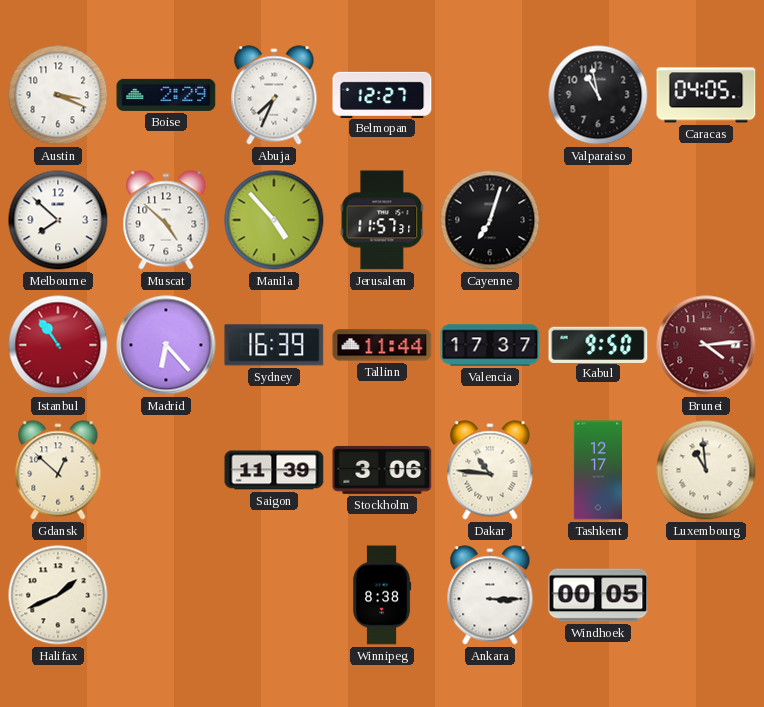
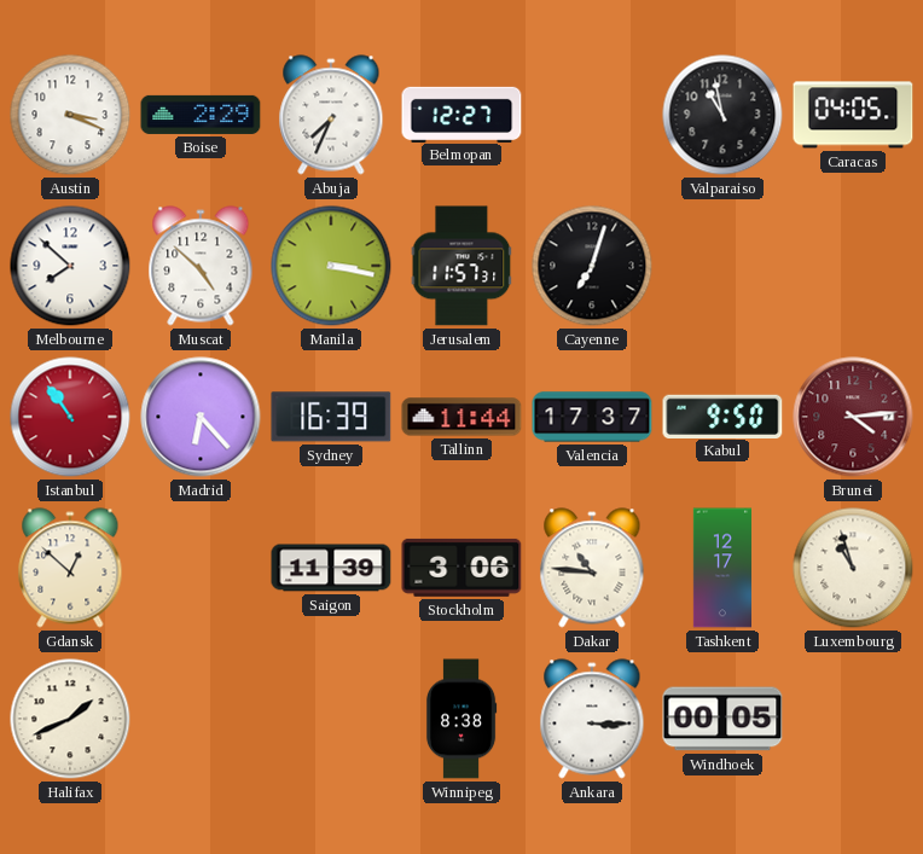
Manila: 4:53 -> 3:17 (331, 266)
Luxembourg: 10:59 -> 10:57 (853, 568)
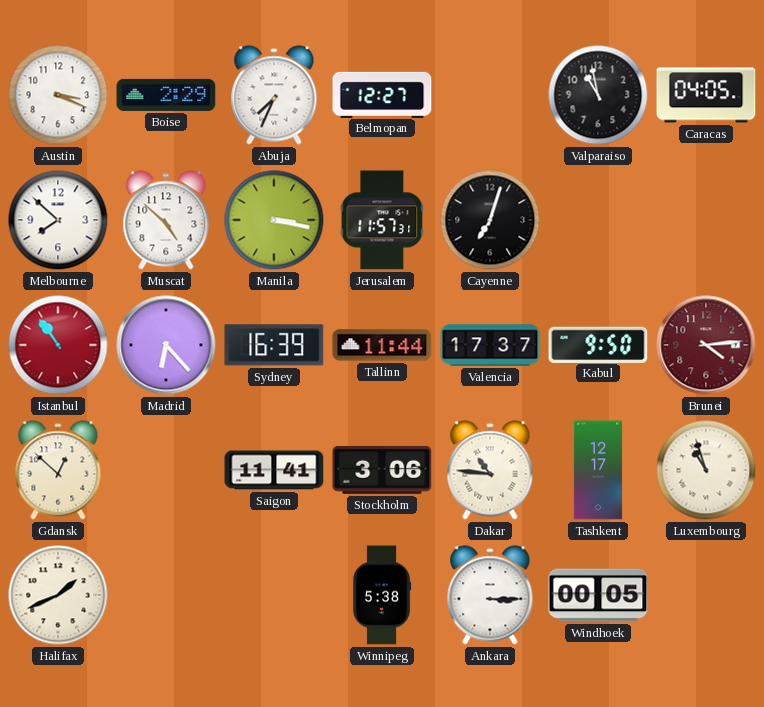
Saigon: 11:39 -> 11:41 (274, 470)
Winnipeg: 8:38 -> 5:38 (382, 595)
